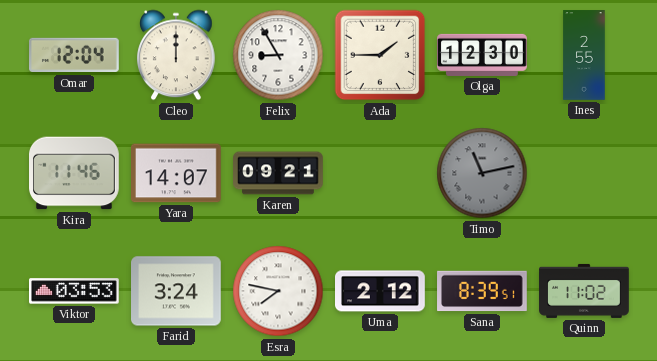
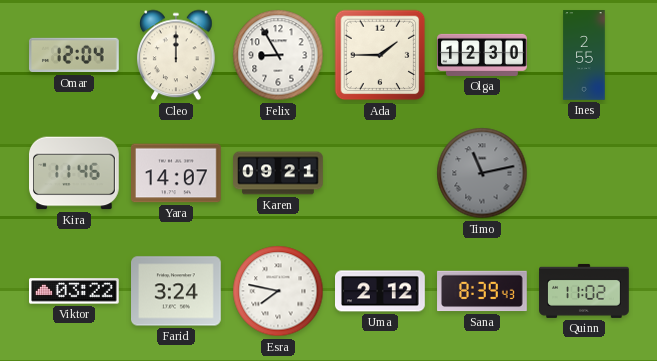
Viktor: 03:53 -> 03:22 (75, 291)
Sana: 8:39:51 -> 8:39:43 (482, 291)
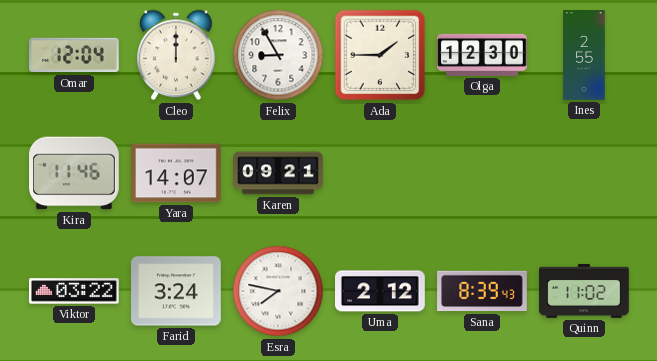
Timo: 11:13 -> none (482, 173)
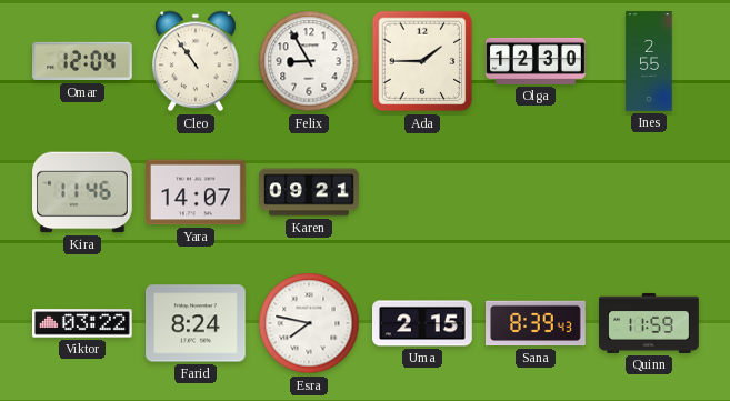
Cleo: 12:00 -> 10:54 (196, 61)
Farid: 3:24 -> 8:24 (197, 323)
Uma: 2:12 -> 2:15 (423, 323)
Quinn: 11:02 -> 11:59 (649, 323)
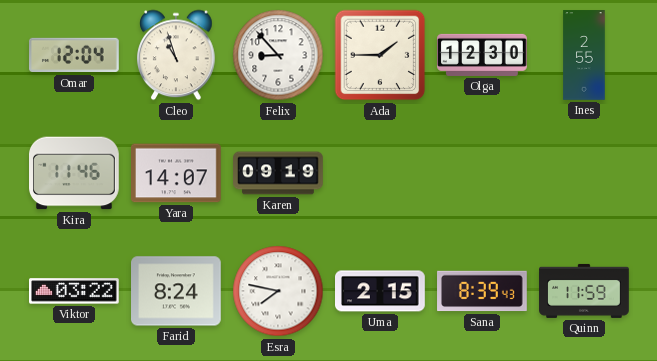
Cleo: 10:54 -> 10:57 (176, 55)
Felix: 8:55 -> 8:53 (278, 55)
Karen: 09:21 -> 09:19 (278, 173)
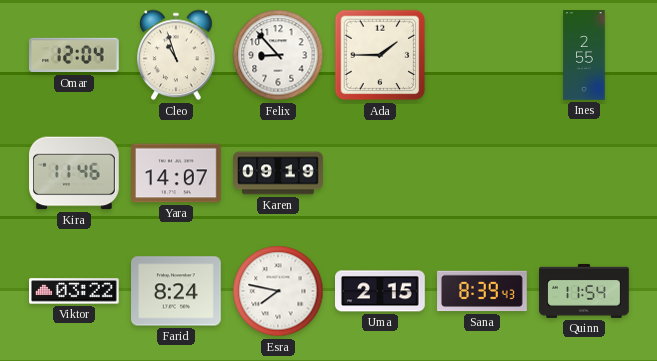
Olga: 12:30 -> none (482, 55)
Quinn: 11:59 -> 11:54 (584, 291)
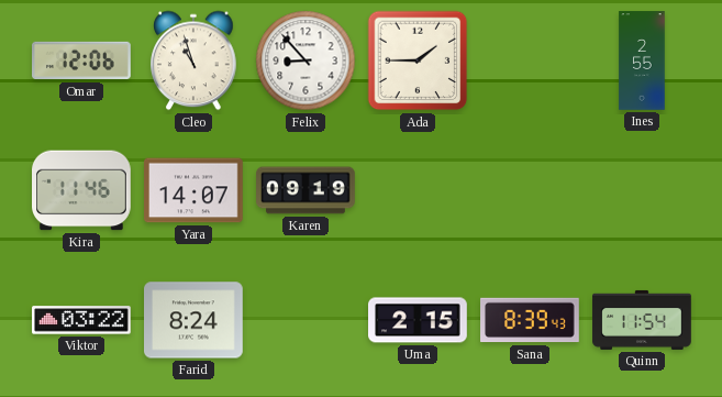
Omar: 12:04 -> 12:06 (82, 60)
Esra: 7:47 -> none (278, 291)
